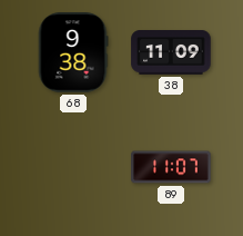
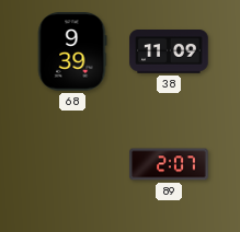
68: 9:38 -> 9:39 (72, 51)
89: 11:07 -> 2:07 (169, 164)
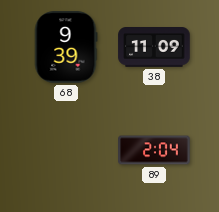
89: 2:07 -> 2:04 (154, 150)
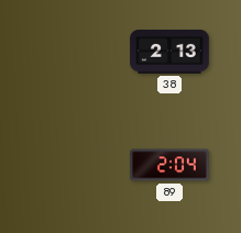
68: 9:39 -> none (66, 47)
38: 11:09 -> 2:13 (169, 52)
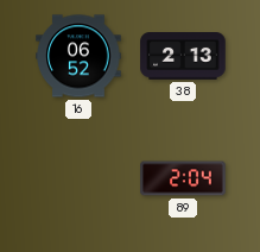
16: none -> 06:52 (78, 56)
